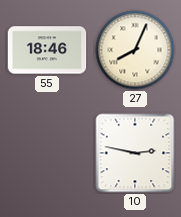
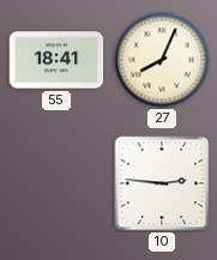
55: 18:46 -> 18:41 (56, 60)
10: 2:47 -> 2:46 (162, 183)
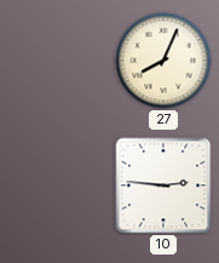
55: 18:41 -> none (56, 60)
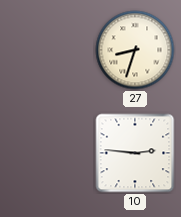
27: 8:04 -> 8:33 (135, 50)
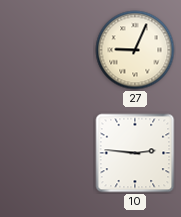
27: 8:33 -> 9:04 (135, 50)
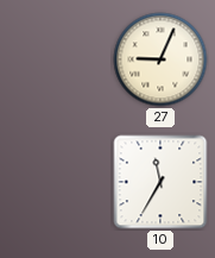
10: 2:46 -> 11:35 (160, 182)
